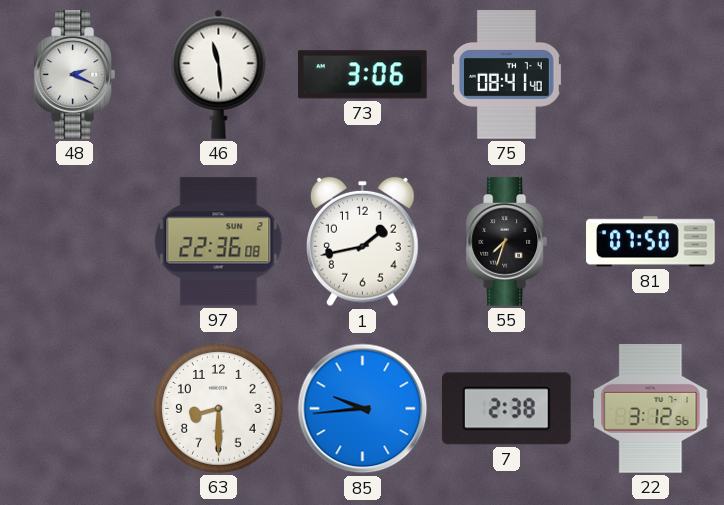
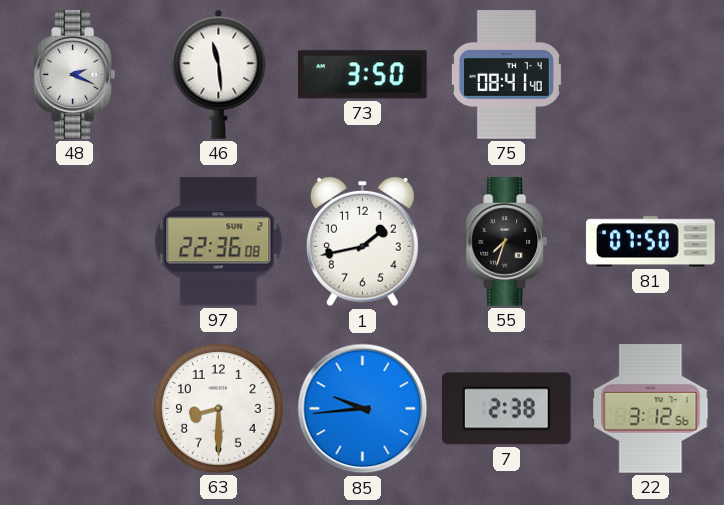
73: 3:06 -> 3:50 (363, 75)
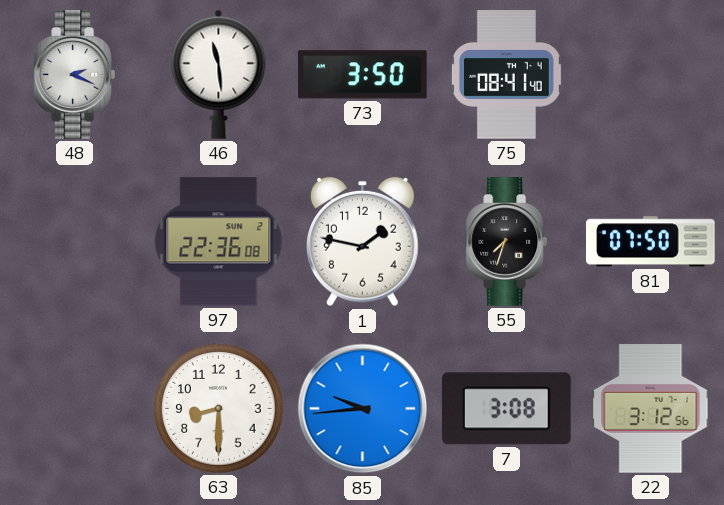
1: 1:43 -> 1:47 (363, 242)
7: 2:38 -> 3:08 (506, 409)
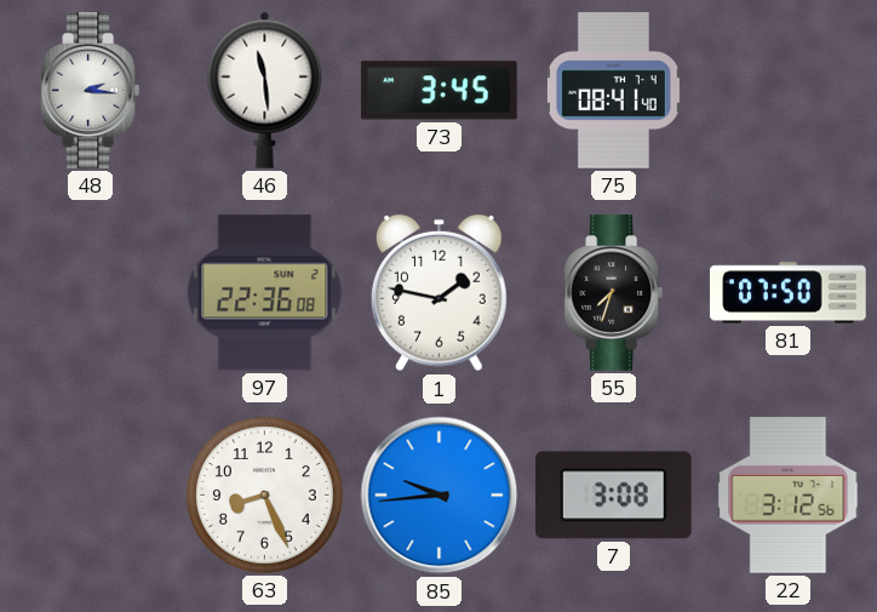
48: 2:19 -> 2:16 (90, 91)
73: 3:50 -> 3:45 (440, 91)
63: 8:30 -> 8:26 (265, 496)
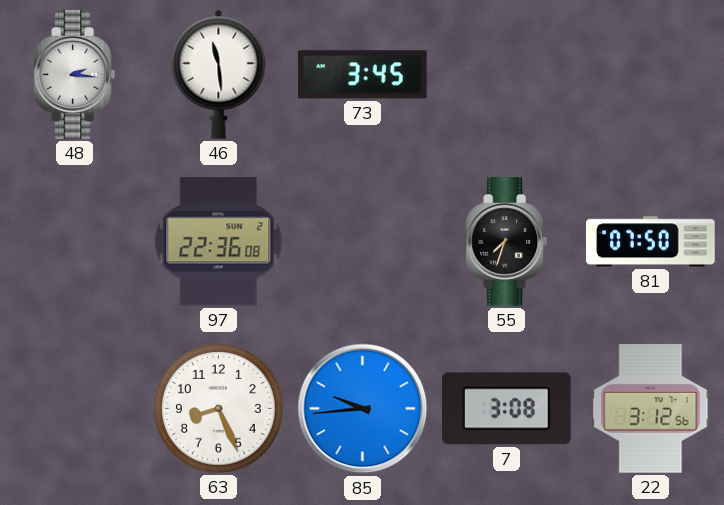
75: 08:41 -> none (613, 91)
1: 1:47 -> none (440, 293)
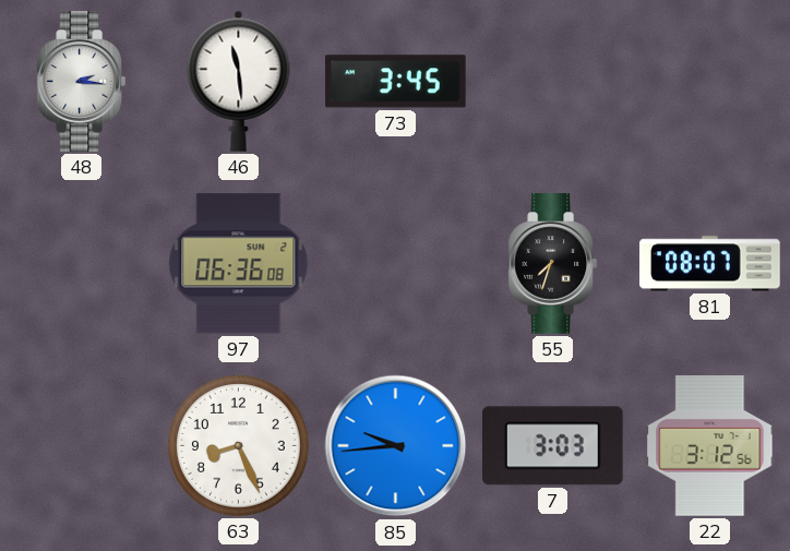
97: 22:36 -> 06:36 (239, 264)
81: 07:50 -> 08:07 (710, 264)
7: 3:08 -> 3:03 (552, 446)
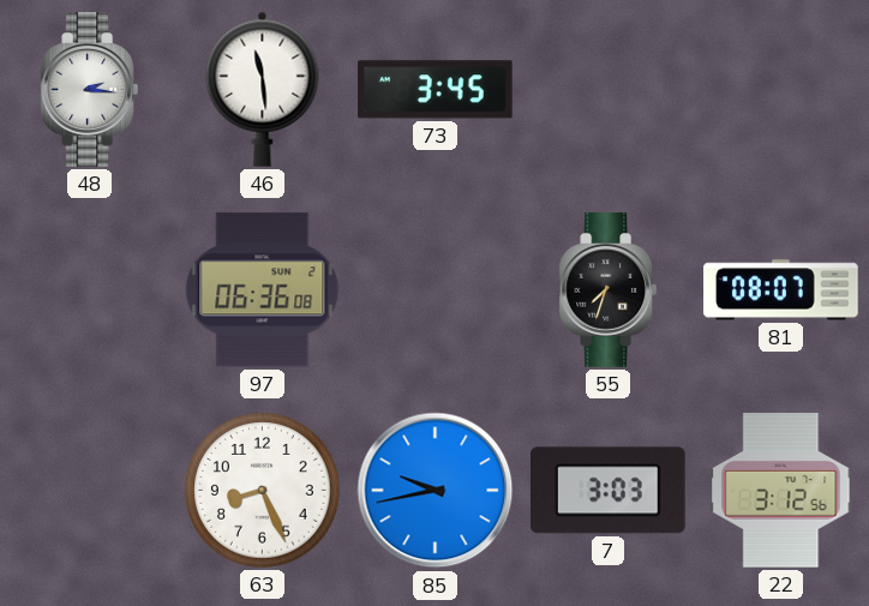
85: 9:44 -> 9:43 (436, 491)
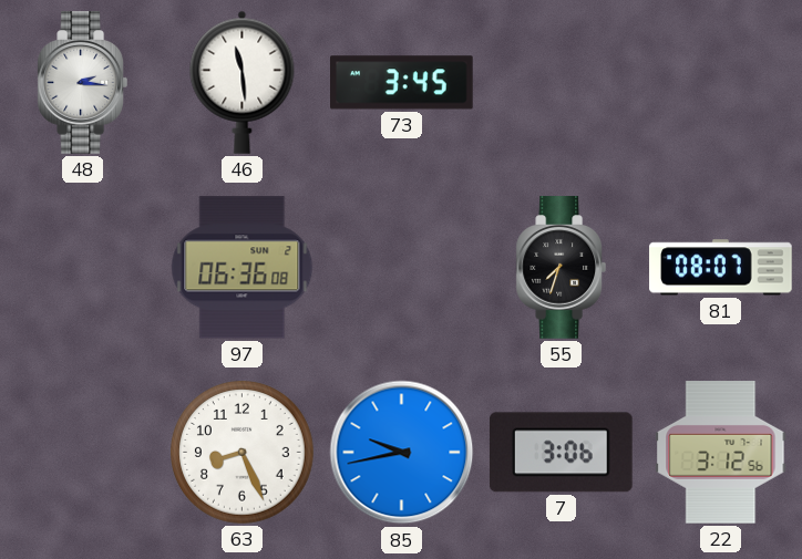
7: 3:03 -> 3:06 (561, 453)
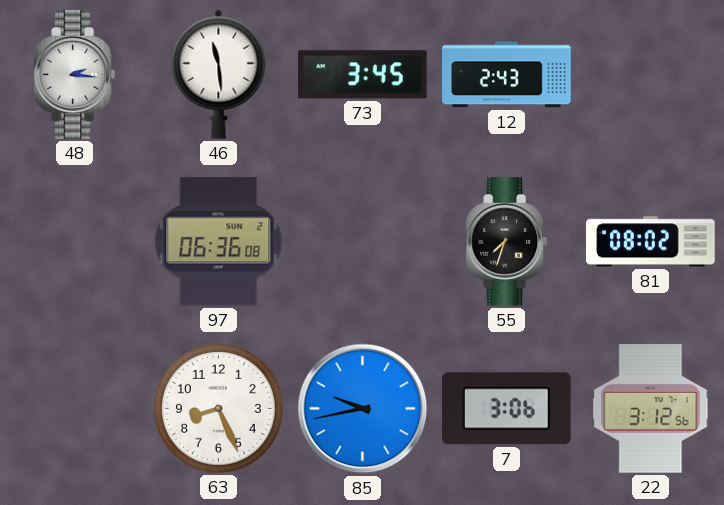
12: none -> 2:43 (507, 75)
81: 08:07 -> 08:02 (651, 242)
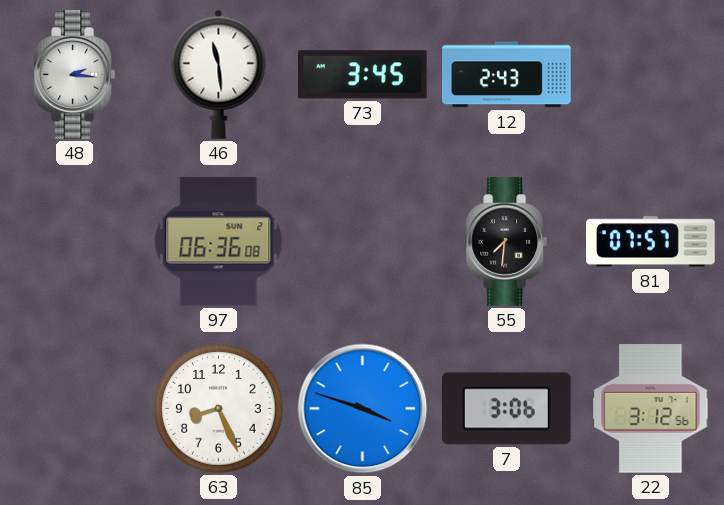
55: 7:33 -> 7:31 (506, 242)
81: 08:02 -> 07:57 (651, 242)
85: 9:43 -> 3:48 (363, 409)
